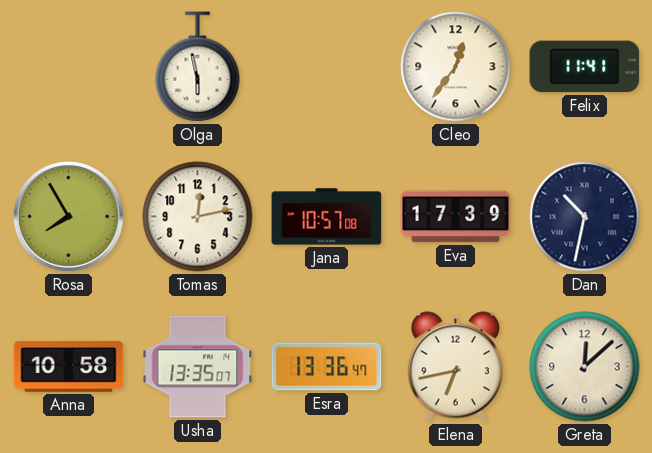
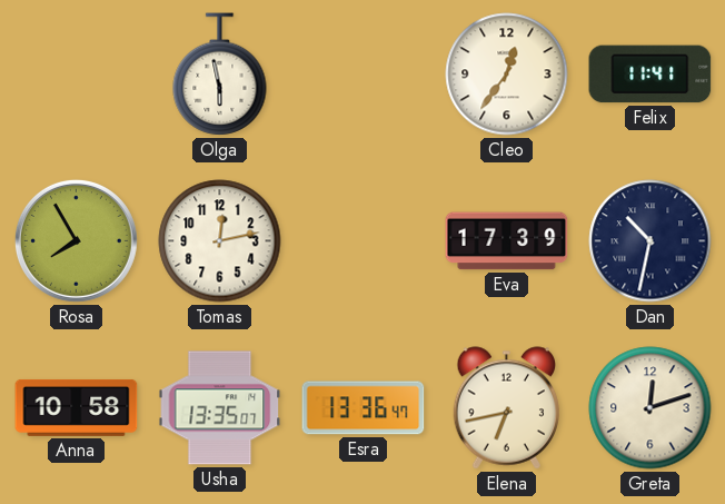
Jana: 10:57 -> none (327, 217)
Greta: 12:08 -> 12:12 (650, 408)
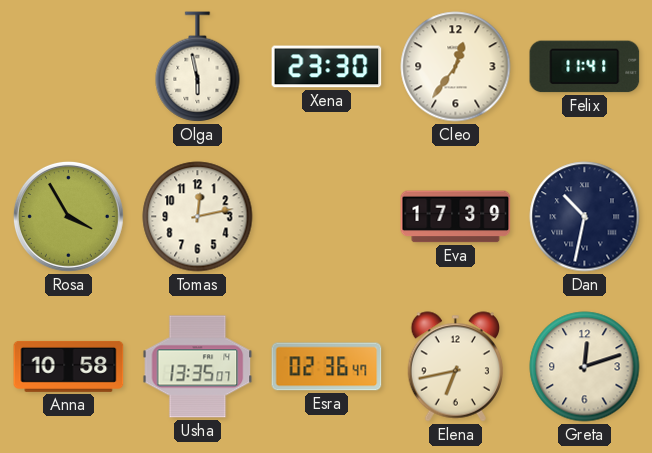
Xena: none -> 23:30 (327, 67)
Rosa: 7:55 -> 3:55 (68, 216)
Esra: 13:36 -> 02:36 (327, 367)
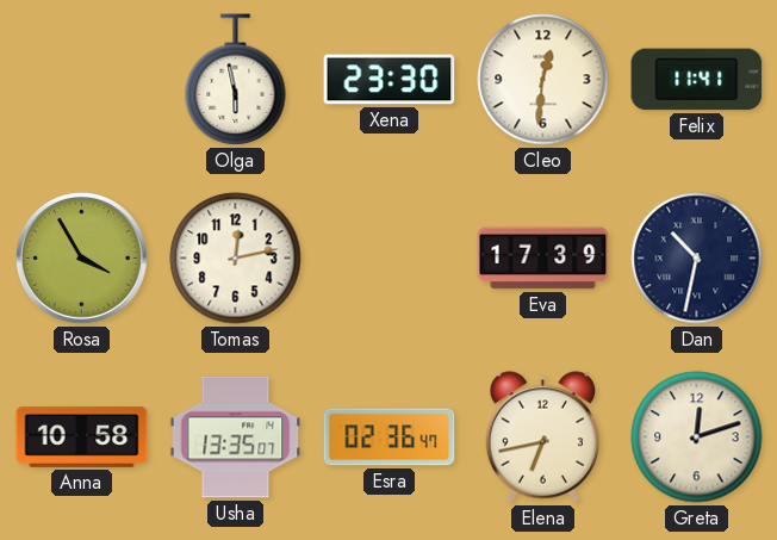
Cleo: 12:36 -> 12:31 (543, 80)
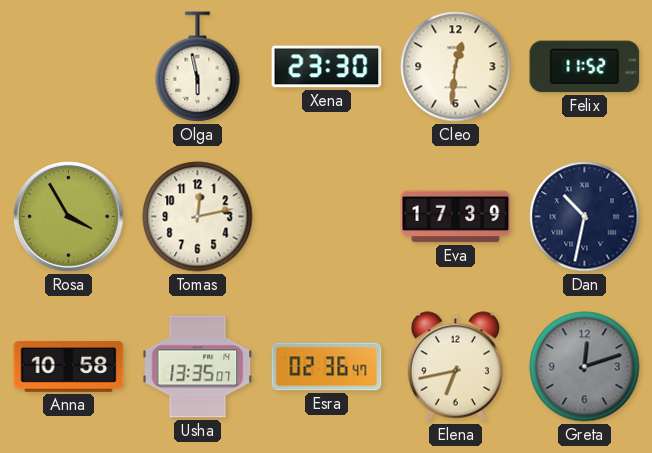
Felix: 11:41 -> 11:52 (585, 67)
Greta dial: cream -> grey (585, 367)
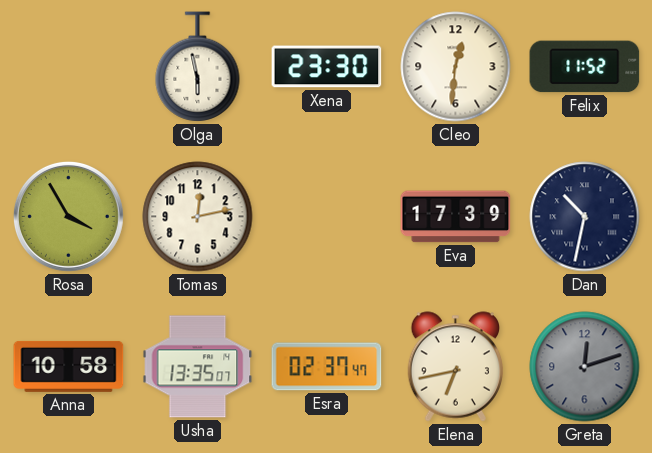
Esra: 02:36 -> 02:37 (327, 367)
